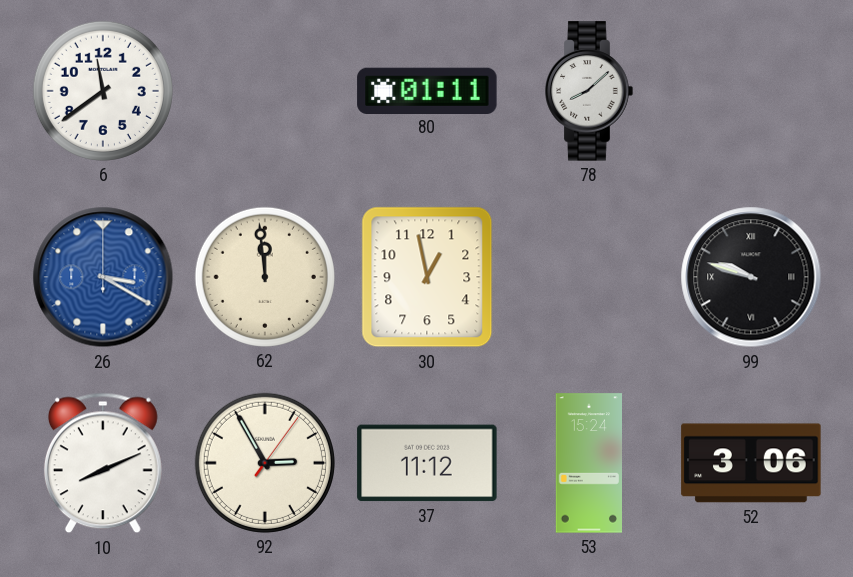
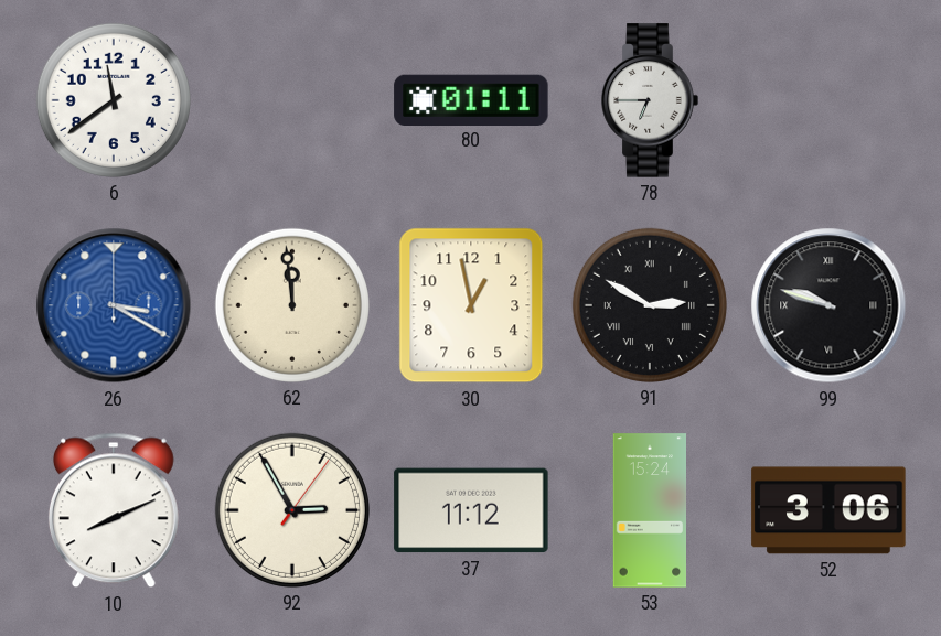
78: 8:08 -> 6:45 (650, 100)
91: none -> 2:50 (650, 305)
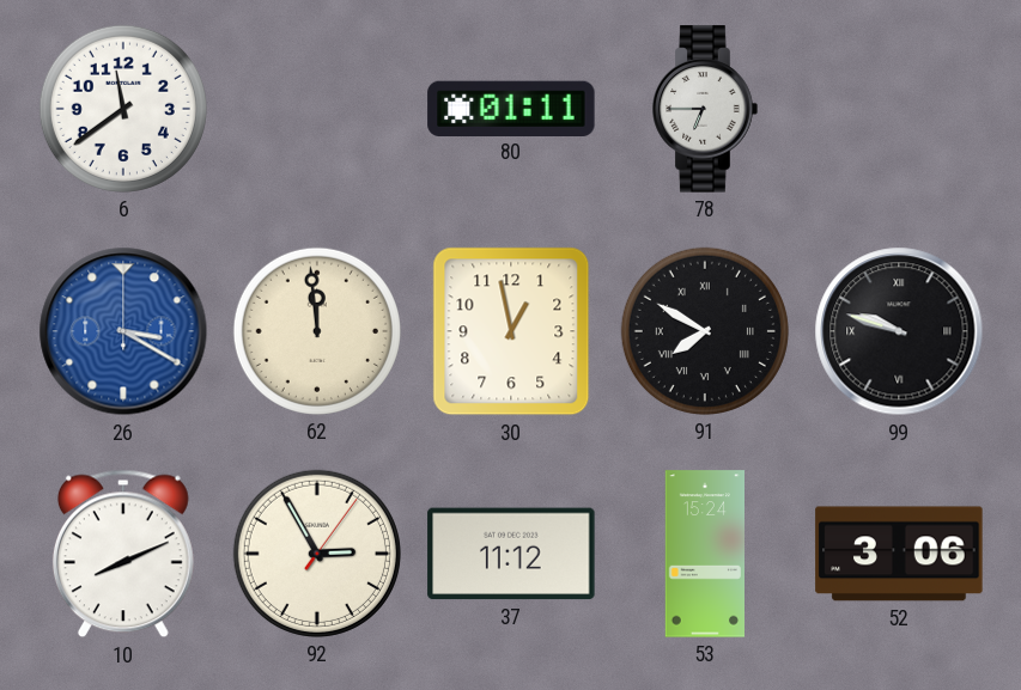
91: 2:50 -> 7:50 (705, 331)
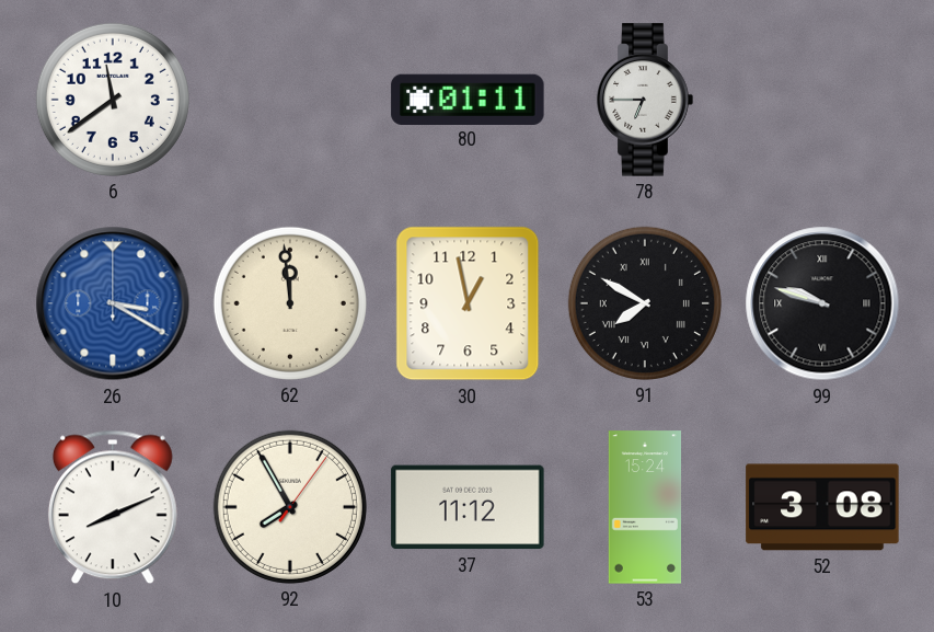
92: 2:55 -> 7:55 (290, 507)
52: 3:06 -> 3:08 (822, 507)
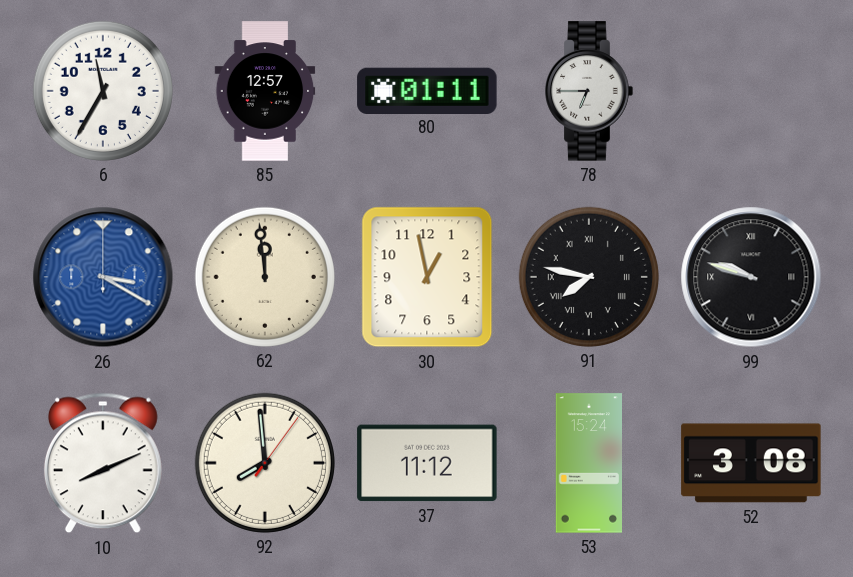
6: 11:39 -> 11:35 (103, 91)
85: none -> 12:57 (265, 91)
91: 7:50 -> 7:47 (589, 277)
92: 7:55 -> 7:59 (265, 463)
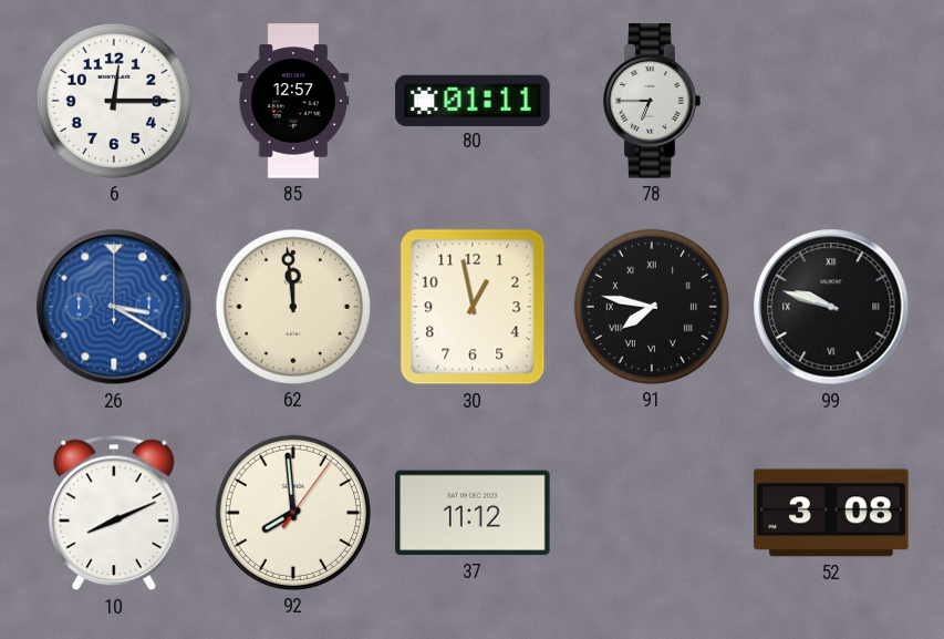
6: 11:35 -> 12:15 (114, 101)
53: 15:24 -> none (588, 463)
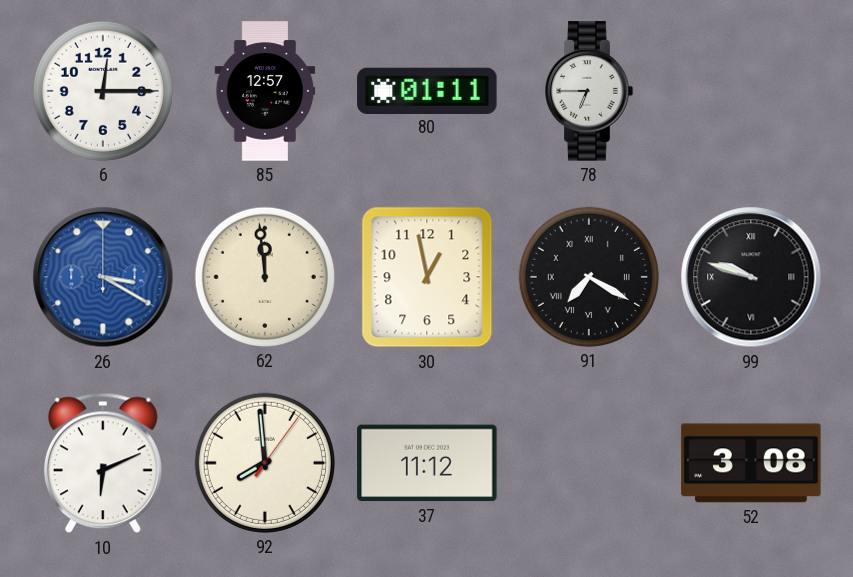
91: 7:47 -> 7:20 (589, 277)
10: 8:11 -> 6:11 (103, 463)
